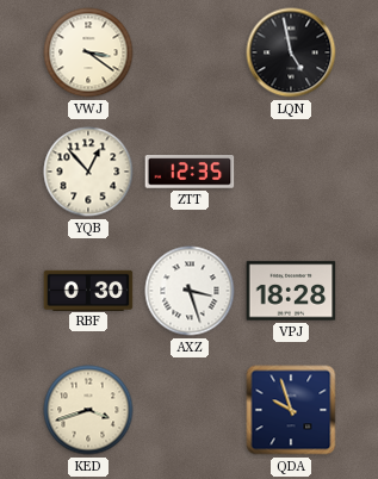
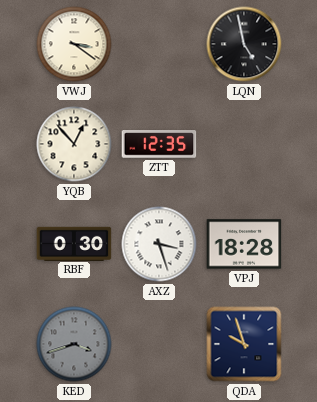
KED dial: cream -> grey (74, 344)
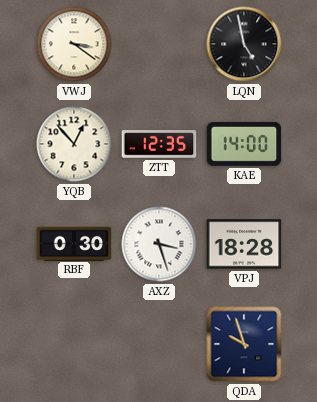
KAE: none -> 14:00 (244, 144)
KED: 3:42 -> none (74, 344)
